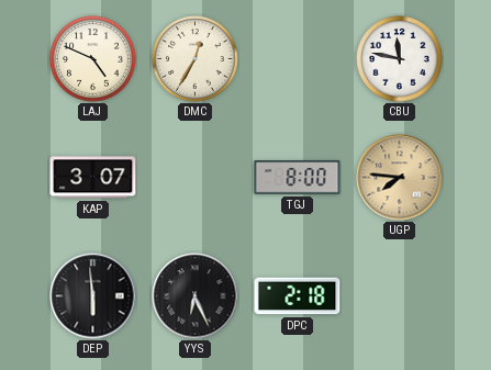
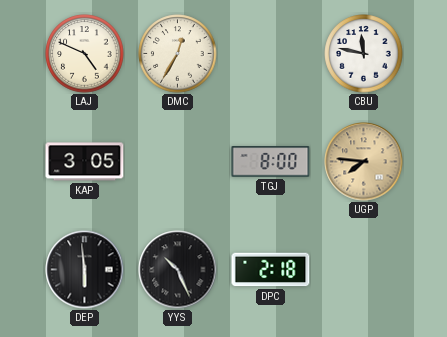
KAP: 3:07 -> 3:05 (85, 162)
YYS: 6:26 -> 10:26 (178, 270)
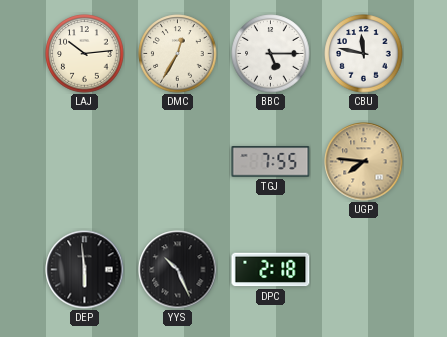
LAJ: 4:49 -> 10:14 (85, 54)
BBC: none -> 5:15 (271, 54)
KAP: 3:05 -> none (85, 162)
TGJ: 8:00 -> 7:55 (271, 162)
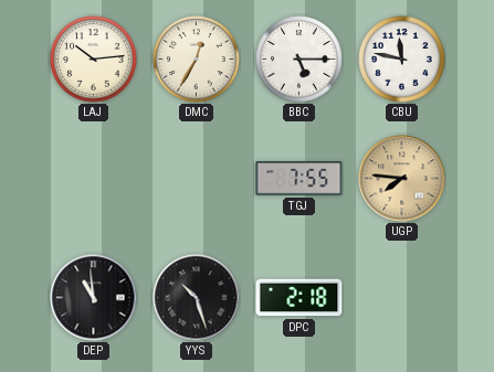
DEP: 5:59 -> 10:59 (94, 298)
YYS: 10:26 -> 10:27 (197, 298)
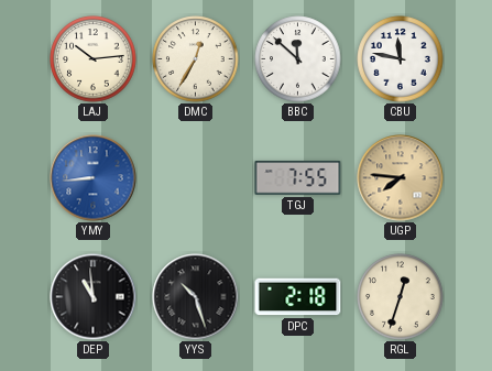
BBC: 5:15 -> 11:52 (298, 59)
YMY: none -> 8:44 (94, 178)
RGL: none -> 12:33 (401, 297)
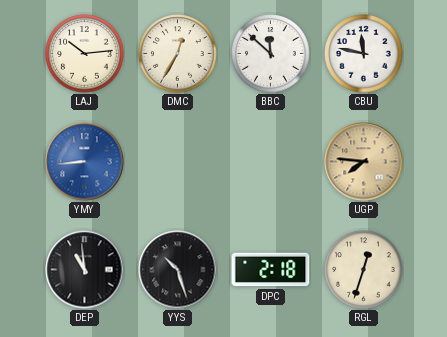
TGJ: 7:55 -> none (298, 178)
